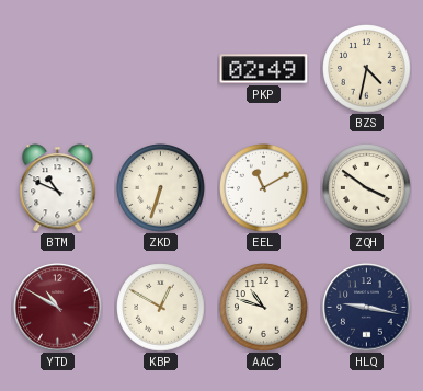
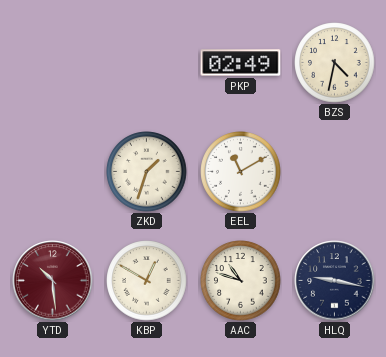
BTM: 10:49 -> none (58, 188)
ZKD: 6:33 -> 1:33 (147, 172)
ZQH: 3:51 -> none (367, 188)
YTD: 10:50 -> 10:29 (53, 281)
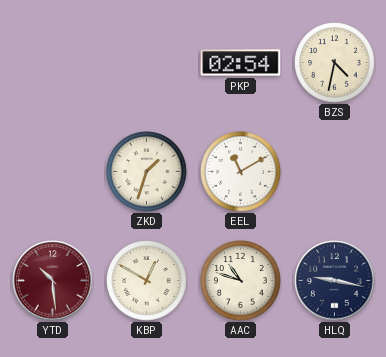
PKP: 02:49 -> 02:54 (241, 63)
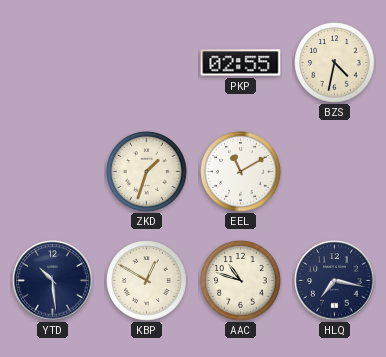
PKP: 02:54 -> 02:55 (241, 63)
YTD dial: burgundy -> navy (53, 281)
HLQ: 9:17 -> 7:17 (335, 281)
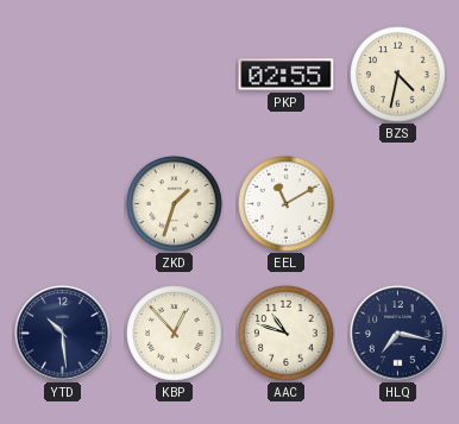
KBP: 12:50 -> 12:53 (175, 334)
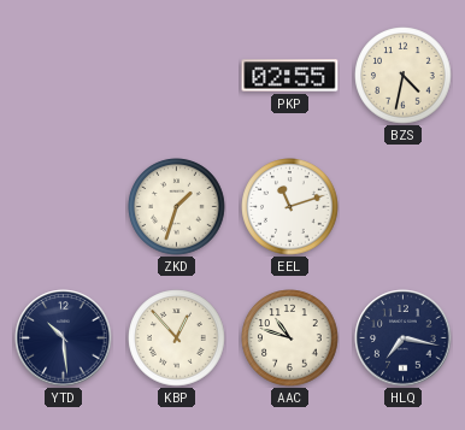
EEL: 11:10 -> 11:12 (290, 207)
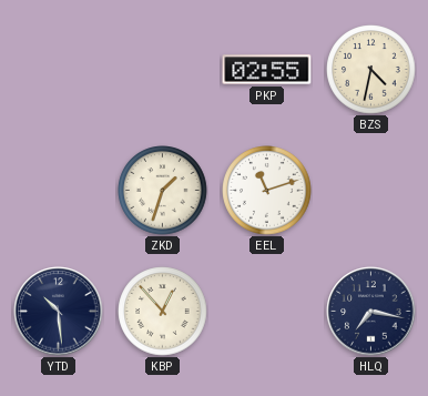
AAC: 10:48 -> none (290, 338)
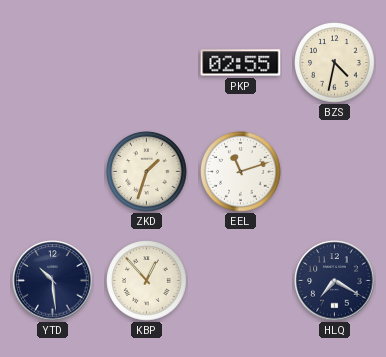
HLQ: 7:17 -> 7:20 (335, 281)
